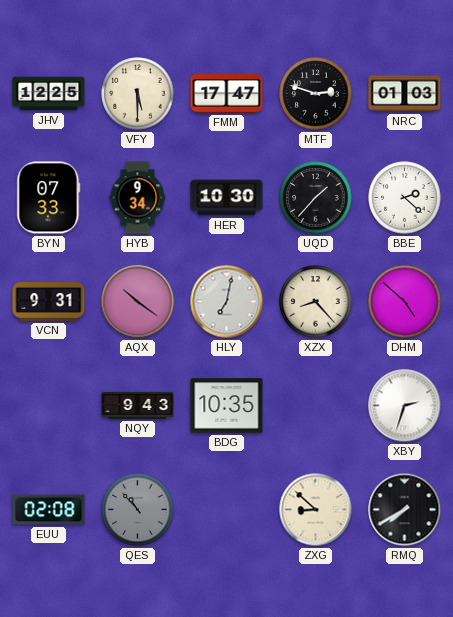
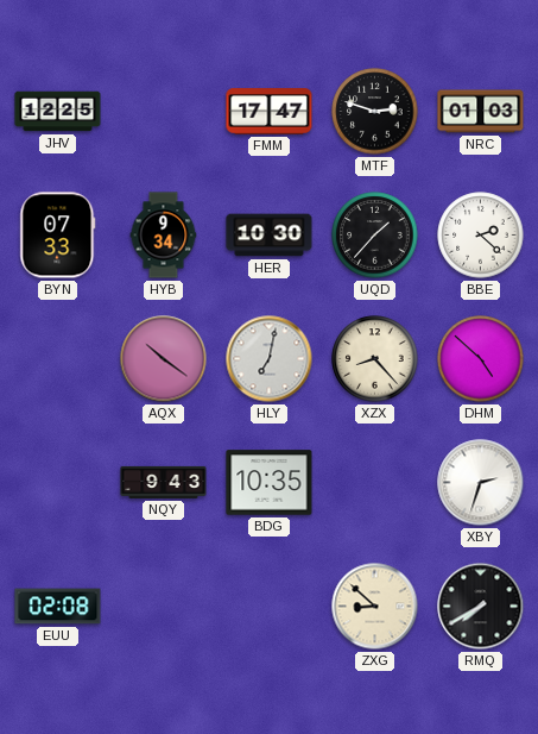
VFY: 5:30 -> none (138, 94)
VCN: 9:31 -> none (49, 302)
QES: 10:53 -> none (138, 510)
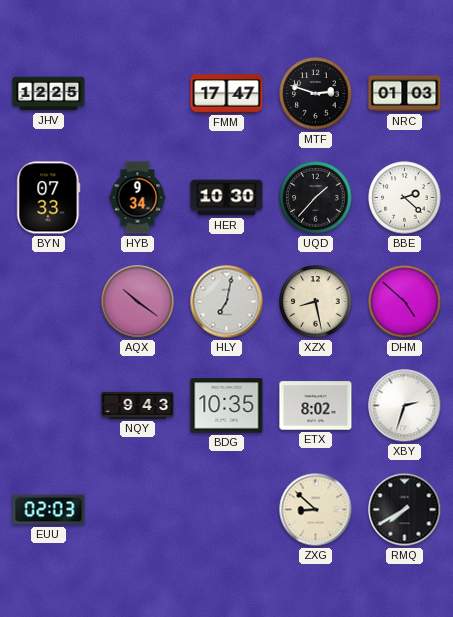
XZX: 8:23 -> 8:28 (316, 302)
ETX: none -> 8:02 (316, 406)
EUU: 02:08 -> 02:03 (49, 510)
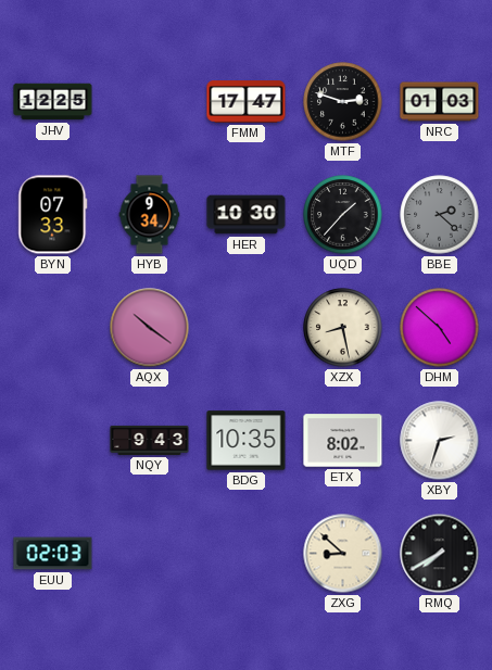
BBE dial: white -> grey (440, 215)
HLY: 7:02 -> none (227, 302)
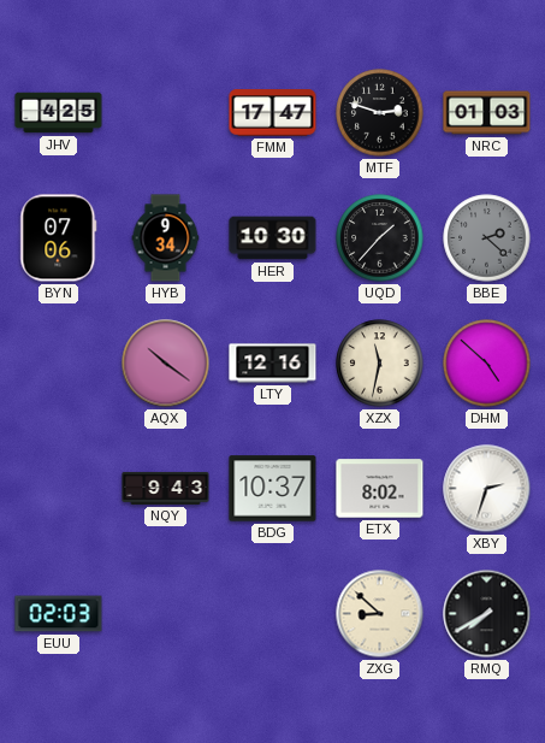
JHV: 12:25 -> 4:25 (59, 113)
BYN: 07:33 -> 07:06 (59, 238)
LTY: none -> 12:16 (273, 364)
XZX: 8:28 -> 11:32 (380, 364)
BDG: 10:35 -> 10:37 (273, 489)
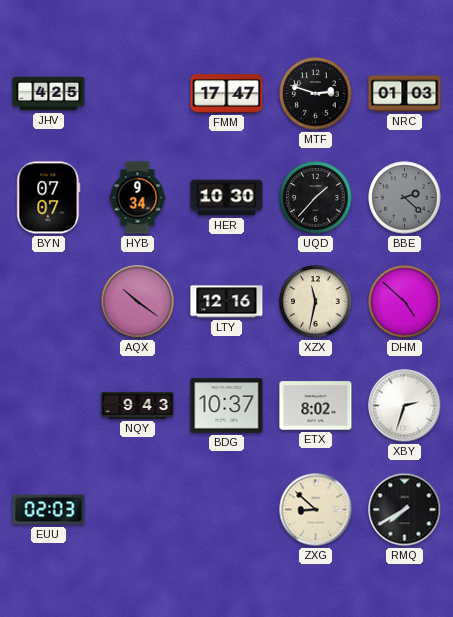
BYN: 07:06 -> 07:07 (49, 198)
